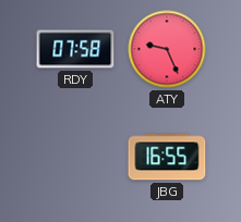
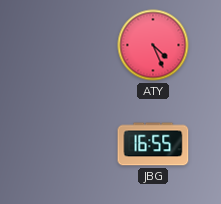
RDY: 07:58 -> none (75, 49)
ATY: 9:26 -> 4:26 (153, 45)
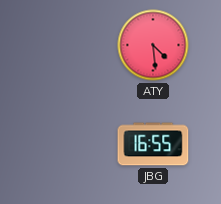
ATY: 4:26 -> 4:29 (153, 45)
